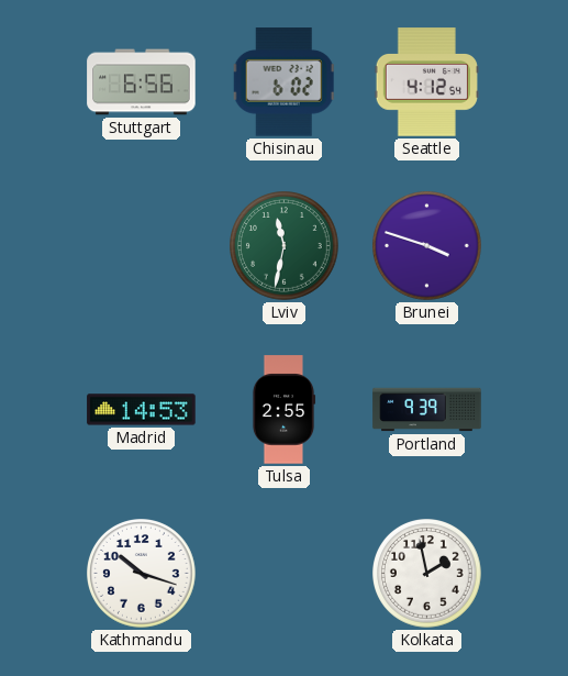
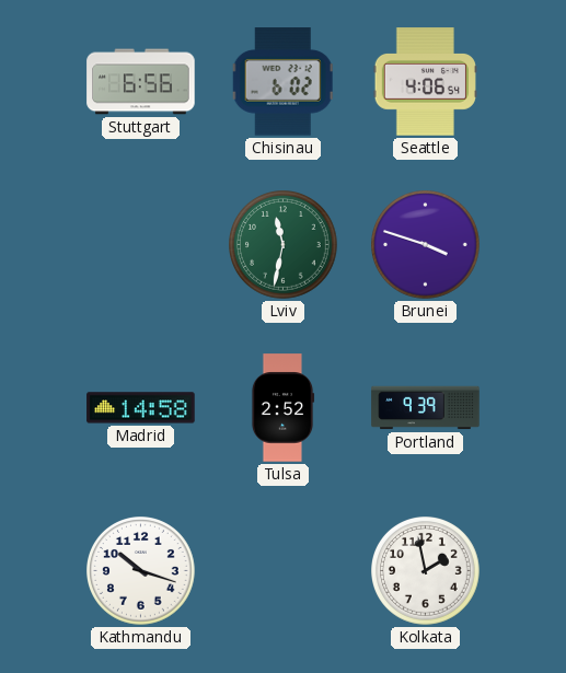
Seattle: 4:12 -> 4:06 (425, 82)
Madrid: 14:53 -> 14:58 (141, 408)
Tulsa: 2:55 -> 2:52 (282, 408)
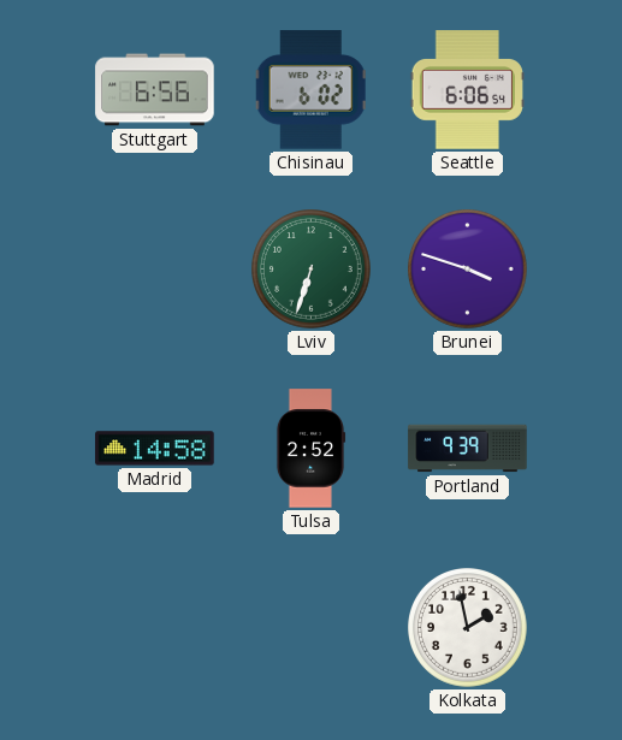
Seattle: 4:06 -> 6:06 (467, 90)
Lviv: 11:32 -> 6:33 (312, 270)
Kathmandu: 10:18 -> none (141, 571)
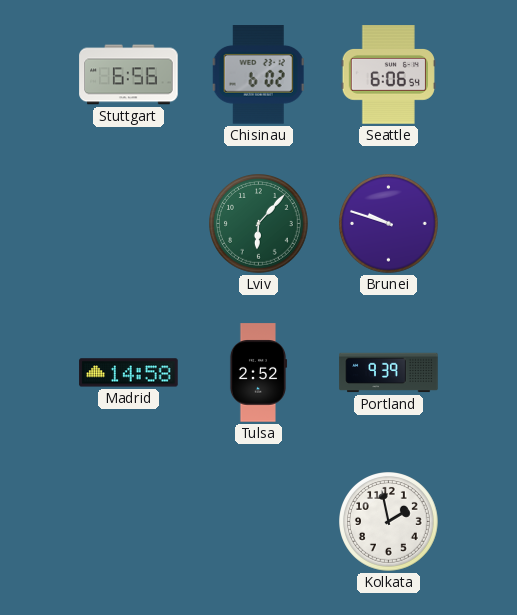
Lviv: 6:33 -> 6:07 (259, 224)
Brunei: 3:48 -> 9:48 (389, 224)
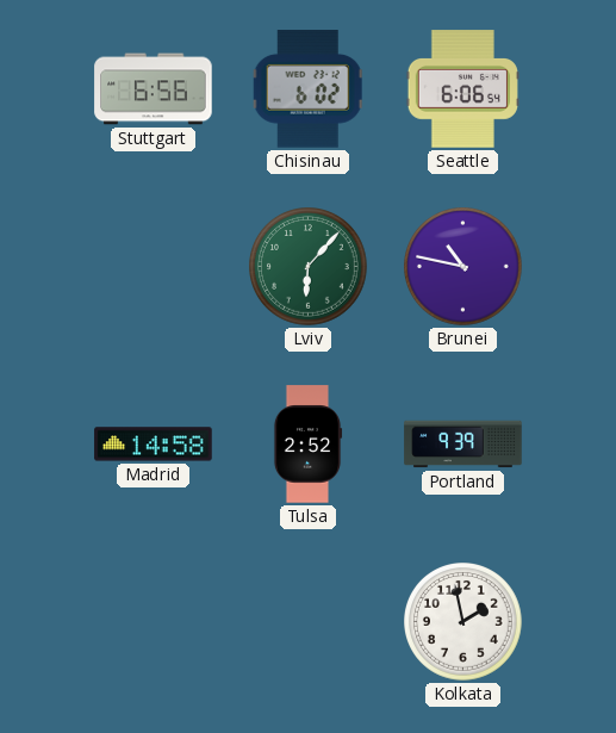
Brunei: 9:48 -> 10:47 (463, 267)
